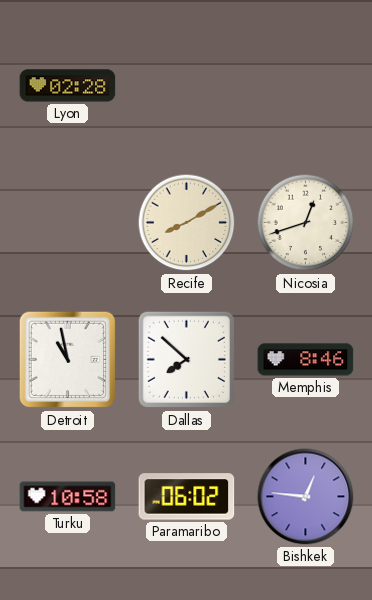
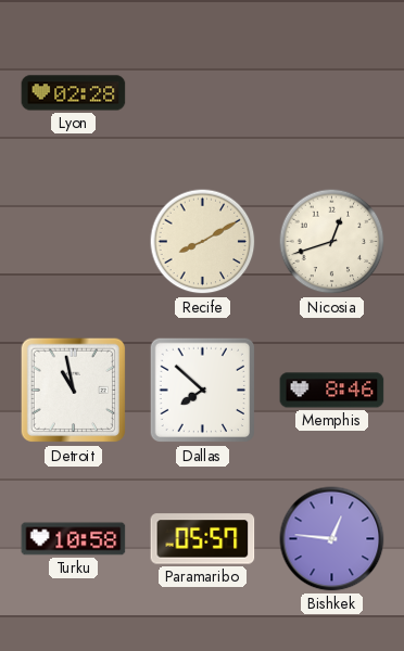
Paramaribo: 06:02 -> 05:57 (203, 539)
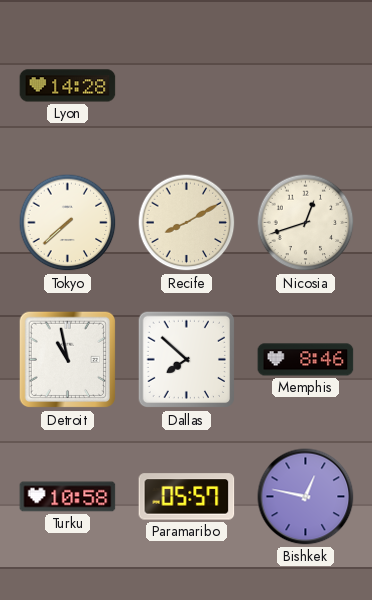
Lyon: 02:28 -> 14:28 (68, 86)
Tokyo: none -> 7:38 (68, 223)
Bishkek: 12:46 -> 12:47 (306, 497)
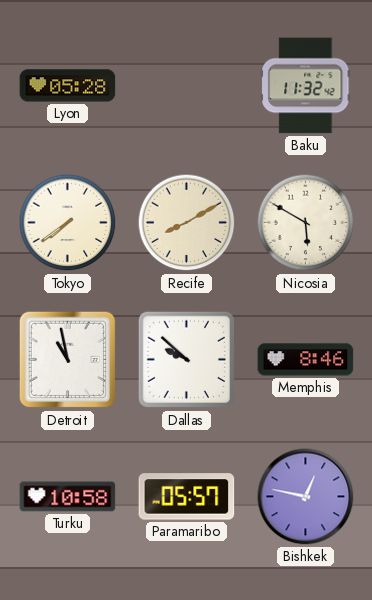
Lyon: 14:28 -> 05:28 (68, 86)
Baku: none -> 11:32 (306, 86)
Tokyo: 7:38 -> 7:39 (68, 223)
Nicosia: 12:42 -> 5:50 (306, 223)
Dallas: 7:52 -> 9:52 (187, 360)
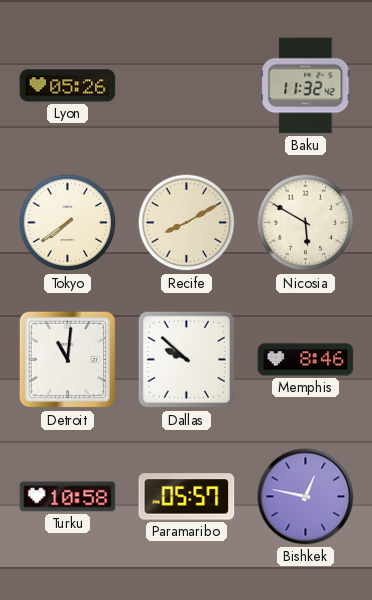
Lyon: 05:28 -> 05:26 (68, 86)
Detroit: 10:58 -> 11:01 (68, 360)
